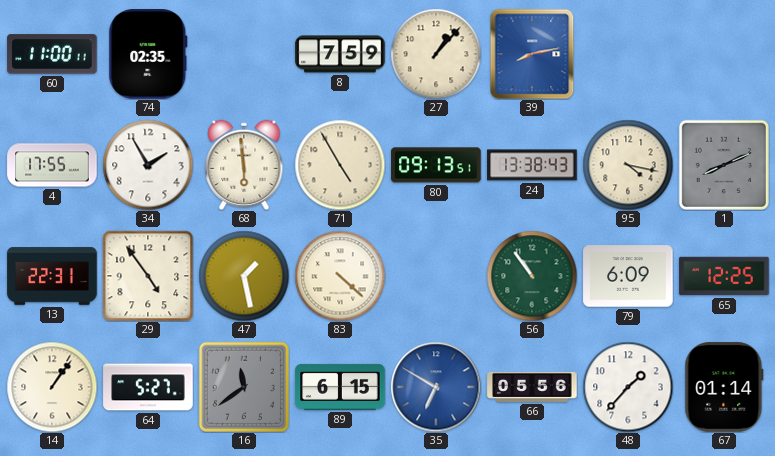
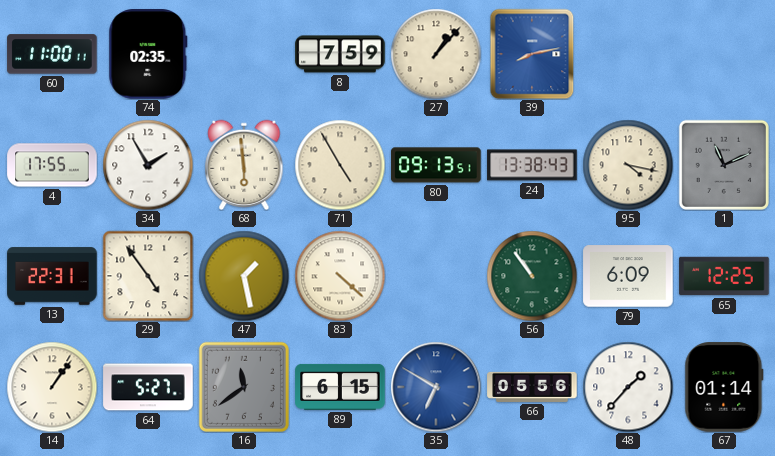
1: 8:11 -> 11:11 (724, 165)
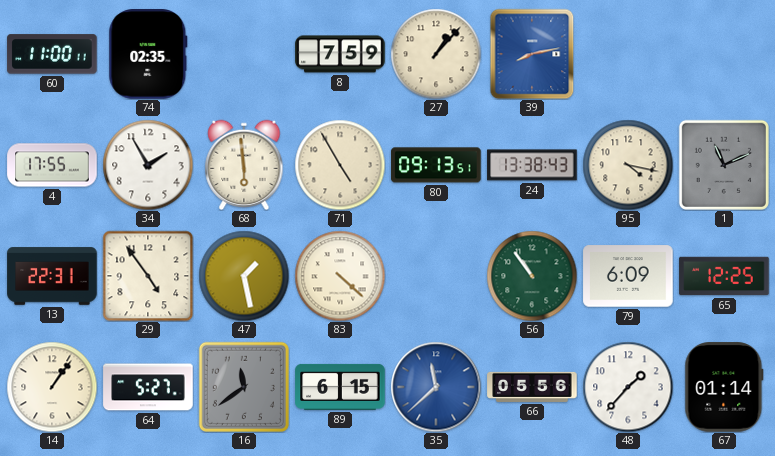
35: 6:50 -> 11:38 (436, 387)
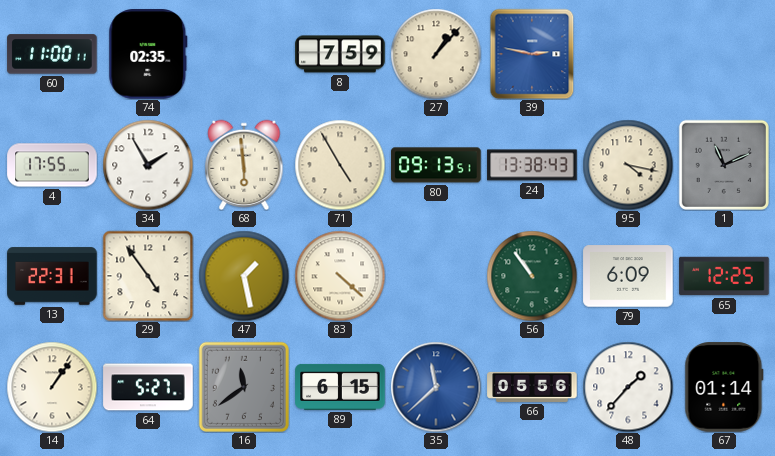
39: 8:13 -> 2:47 (532, 54)
